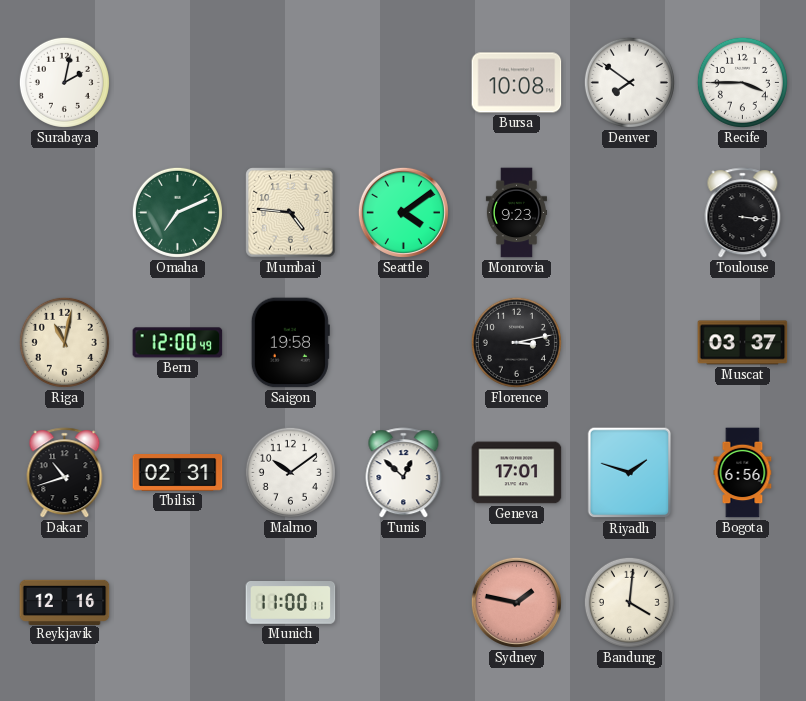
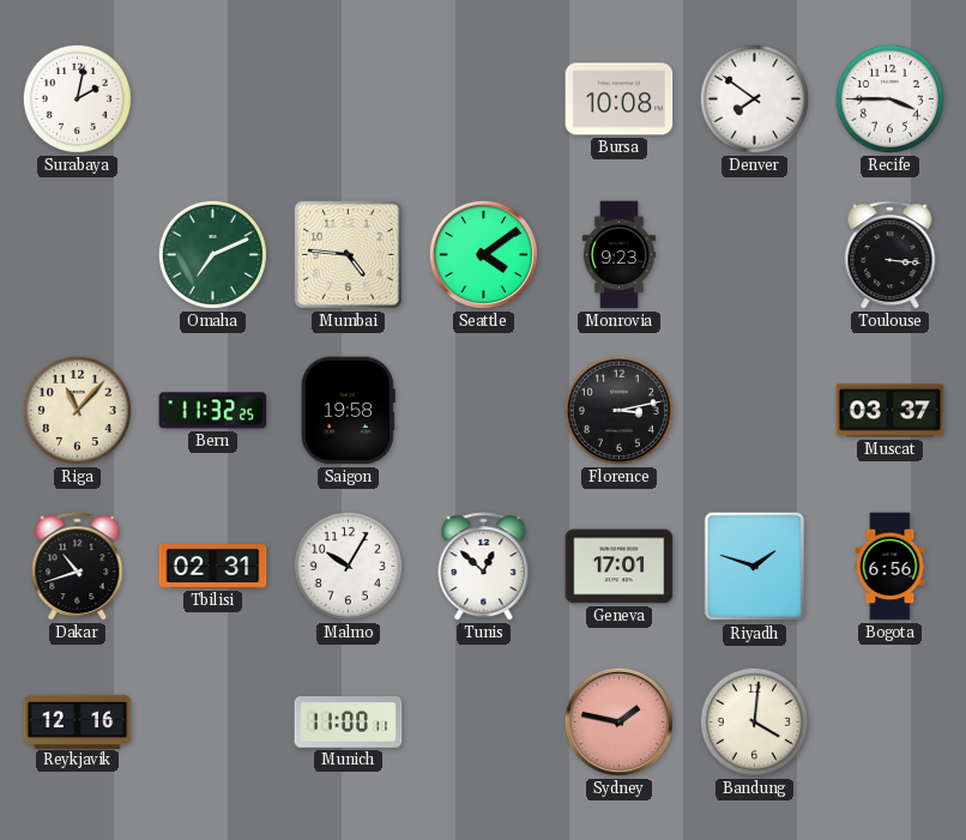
Riga: 11:02 -> 11:07 (77, 410)
Bern: 12:00 -> 11:32 (213, 411)
Malmo: 10:09 -> 10:05 (348, 566)
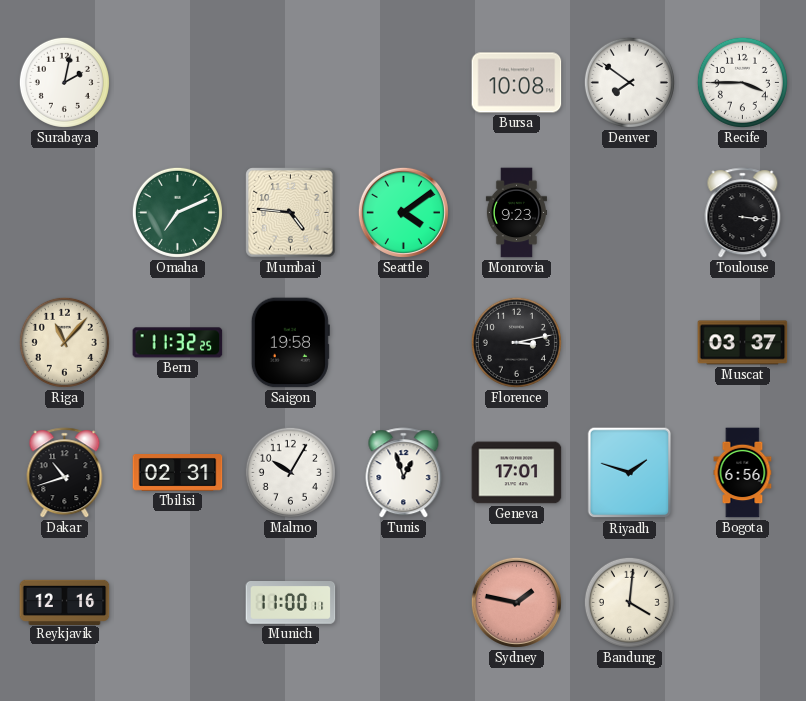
Tunis: 12:52 -> 12:57 (404, 473)
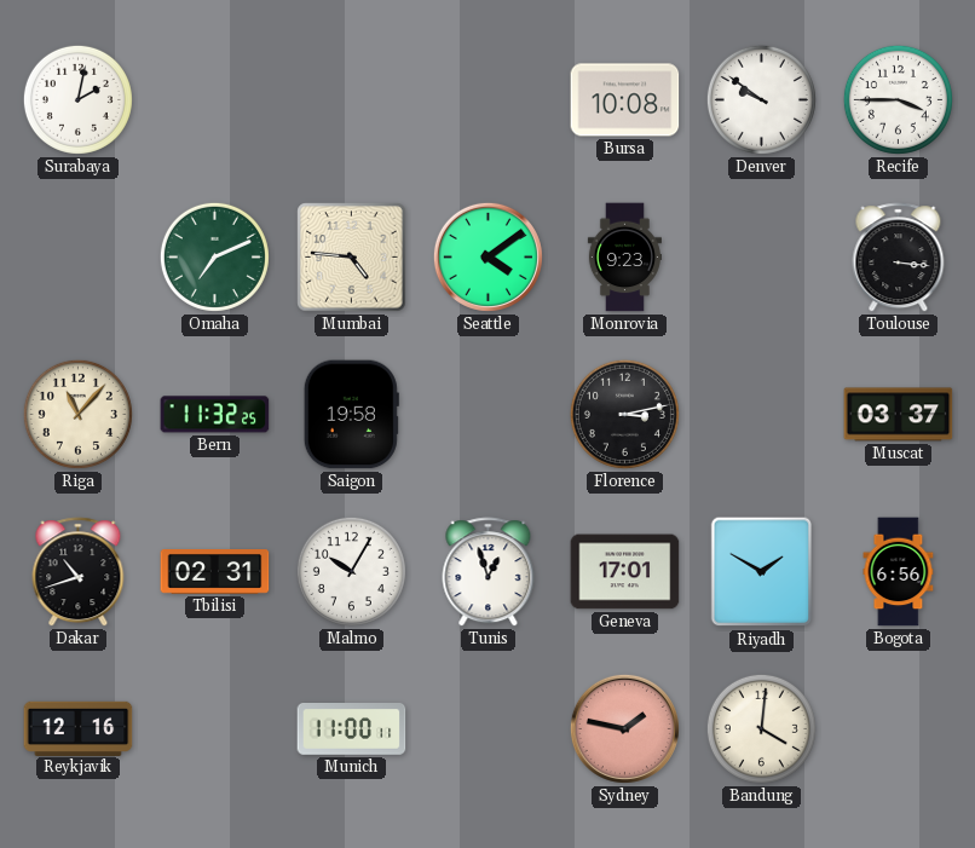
Denver: 7:51 -> 9:51 (761, 99)
Riyadh: 1:48 -> 1:50 (762, 572)
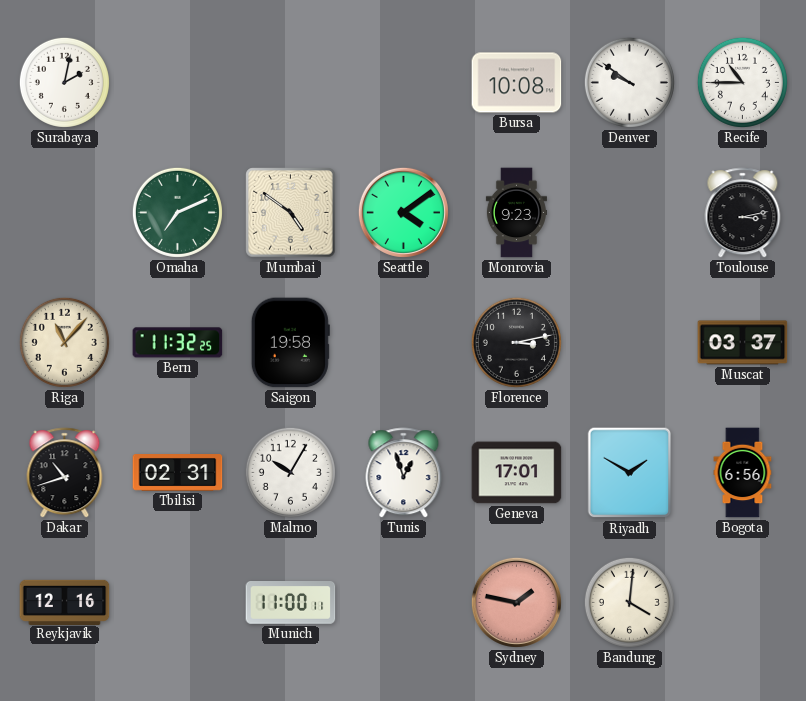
Recife: 3:45 -> 10:45 (742, 82)
Mumbai: 4:46 -> 4:51 (291, 213)
Toulouse: 3:16 -> 3:13 (743, 213)
